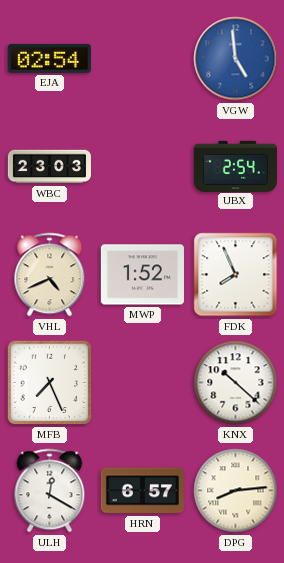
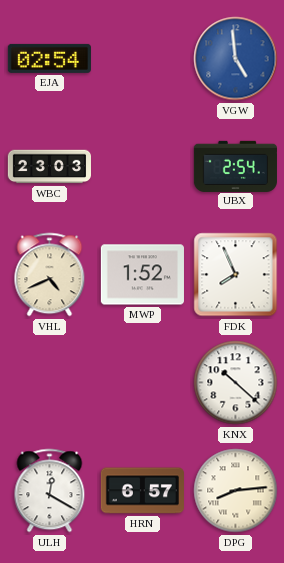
MFB: 7:26 -> none (50, 383)
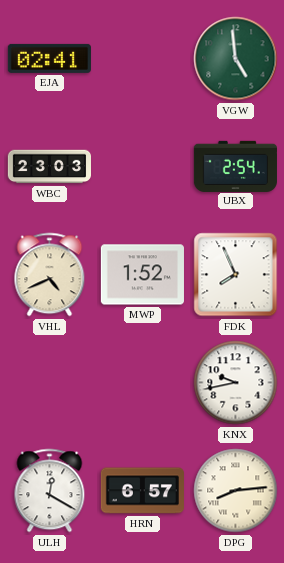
EJA: 02:54 -> 02:41 (49, 58)
VGW dial: blue -> green (236, 59)
KNX: 10:22 -> 9:43 (236, 383)
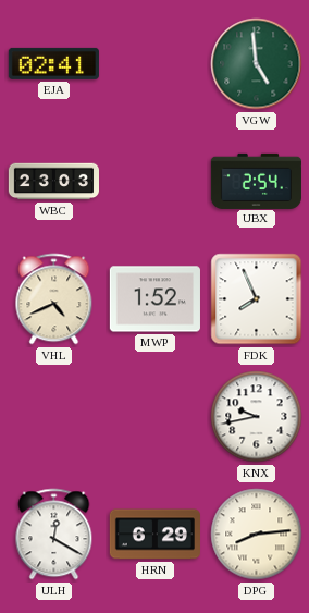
HRN: 6:57 -> 6:29 (154, 535)
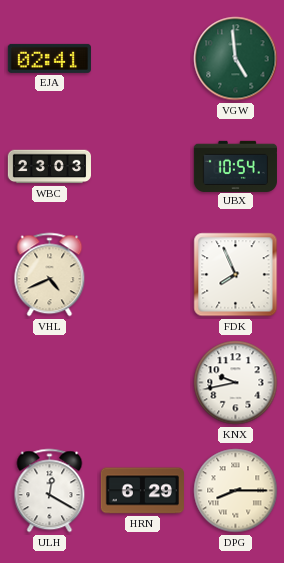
UBX: 2:54 -> 10:54 (235, 166)
MWP: 1:52 -> none (154, 299)
DPG: 8:14 -> 8:15 (236, 491)
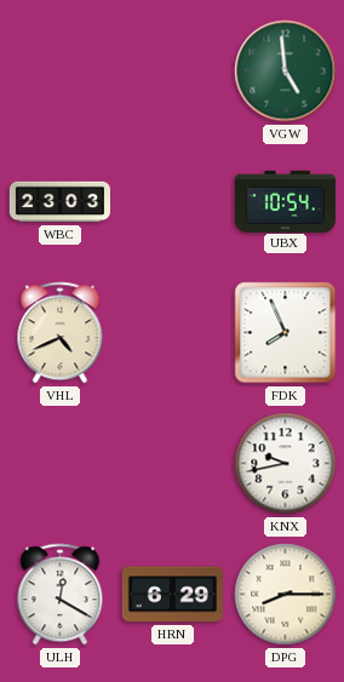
EJA: 02:41 -> none (49, 58)
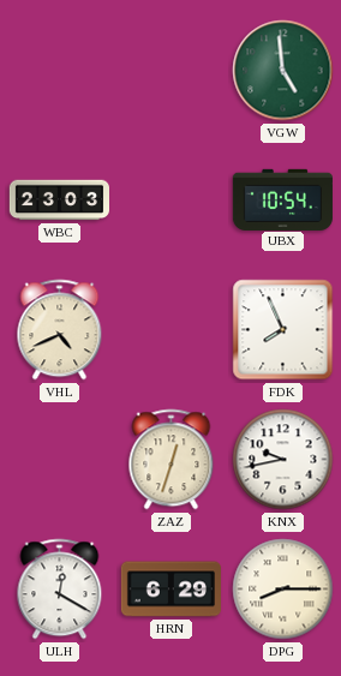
ZAZ: none -> 12:33 (172, 460)
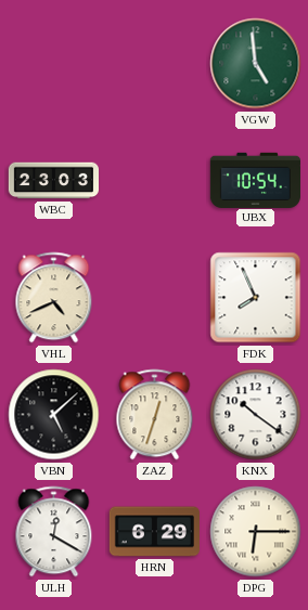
VBN: none -> 5:08 (54, 415)
KNX: 9:43 -> 10:21 (256, 415)
DPG: 8:15 -> 6:15 (256, 532)
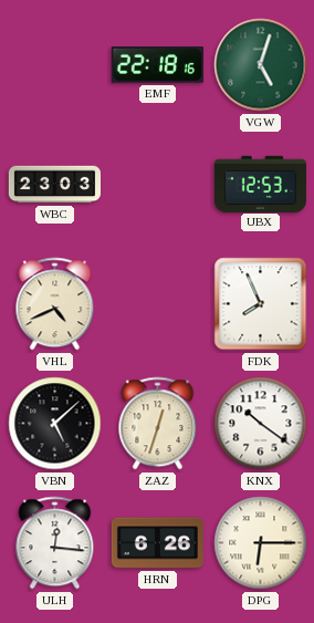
EMF: none -> 22:18 (157, 65)
VGW: 4:59 -> 5:03 (261, 65)
UBX: 10:54 -> 12:53 (260, 184)
ULH: 12:20 -> 12:16 (55, 543)
HRN: 6:29 -> 6:26 (157, 543)
